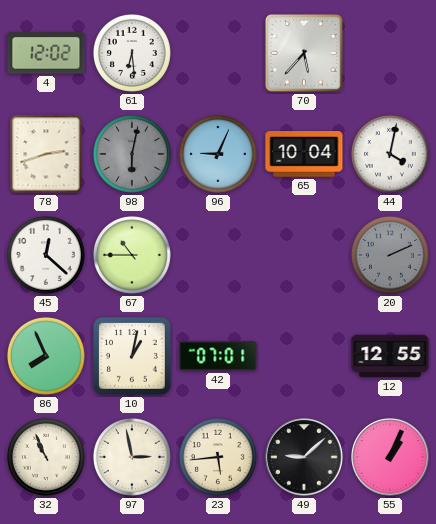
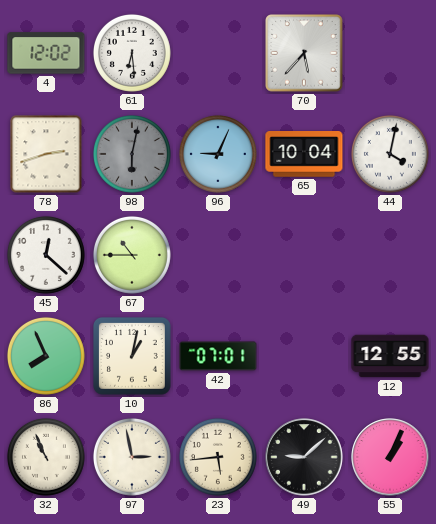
20: 2:11 -> none (390, 255)
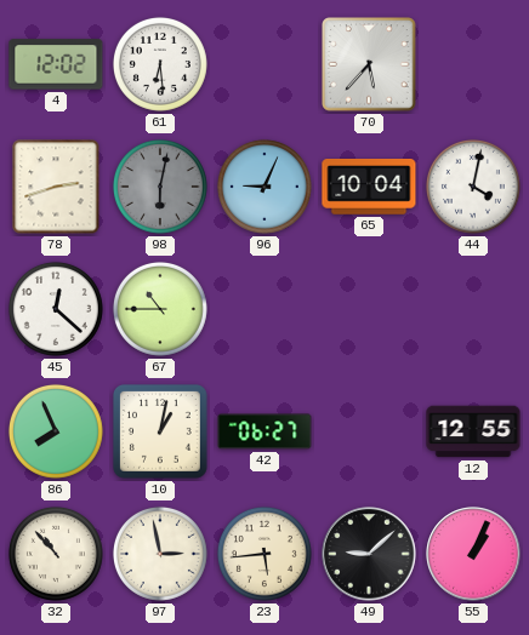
42: 07:01 -> 06:27 (264, 431)
32: 10:56 -> 10:53 (56, 554)
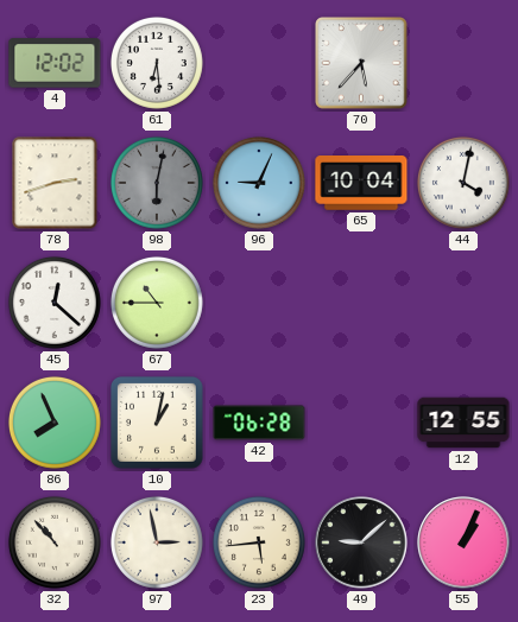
42: 06:27 -> 06:28 (259, 423)
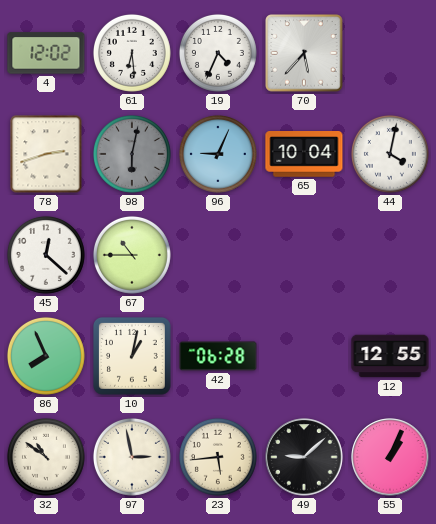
19: none -> 4:34 (218, 53)
32: 10:53 -> 10:51 (46, 457)
